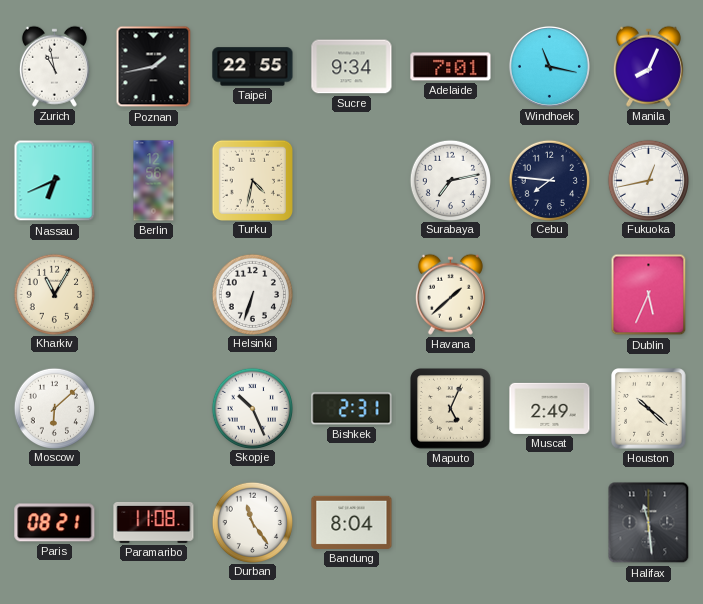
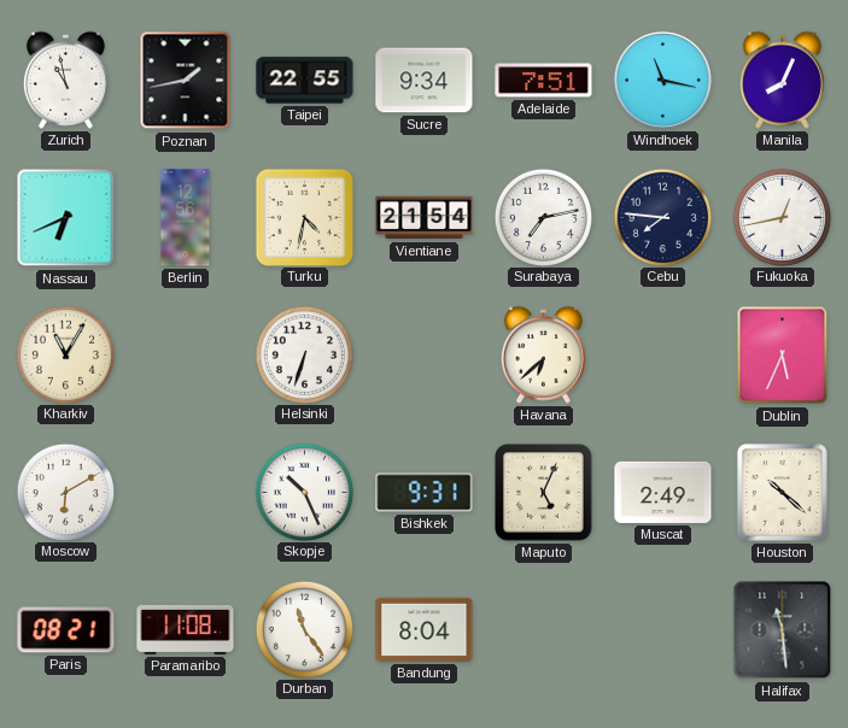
Adelaide: 7:01 -> 7:51 (544, 81)
Vientiane: none -> 21:54 (425, 218)
Havana: 1:38 -> 6:38 (543, 354)
Moscow: 6:08 -> 6:10 (65, 492)
Bishkek: 2:31 -> 9:31 (425, 493)
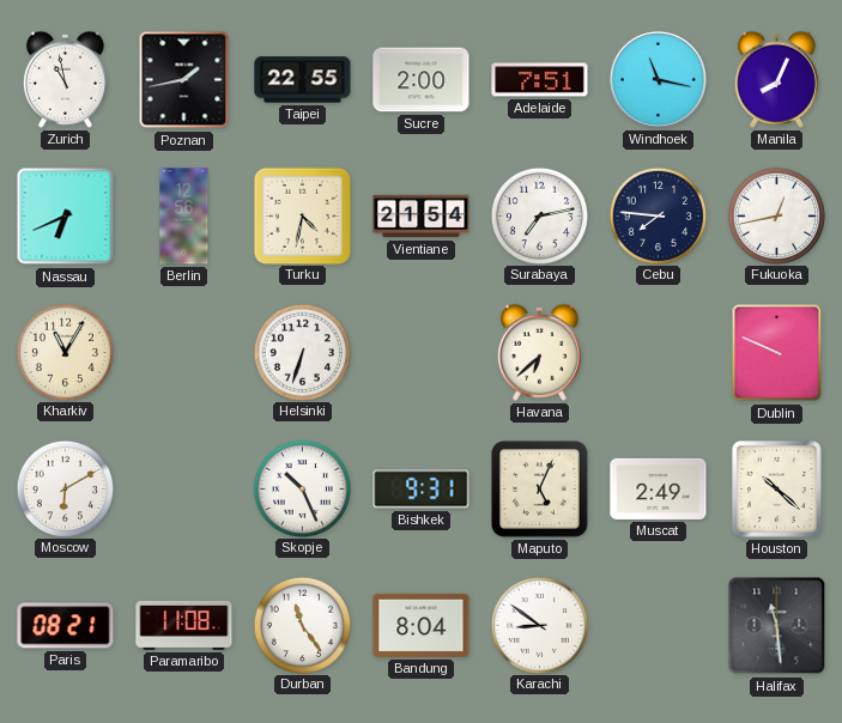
Sucre: 9:34 -> 2:00 (422, 80)
Dublin: 5:34 -> 9:49 (777, 353)
Karachi: none -> 8:51 (539, 625)
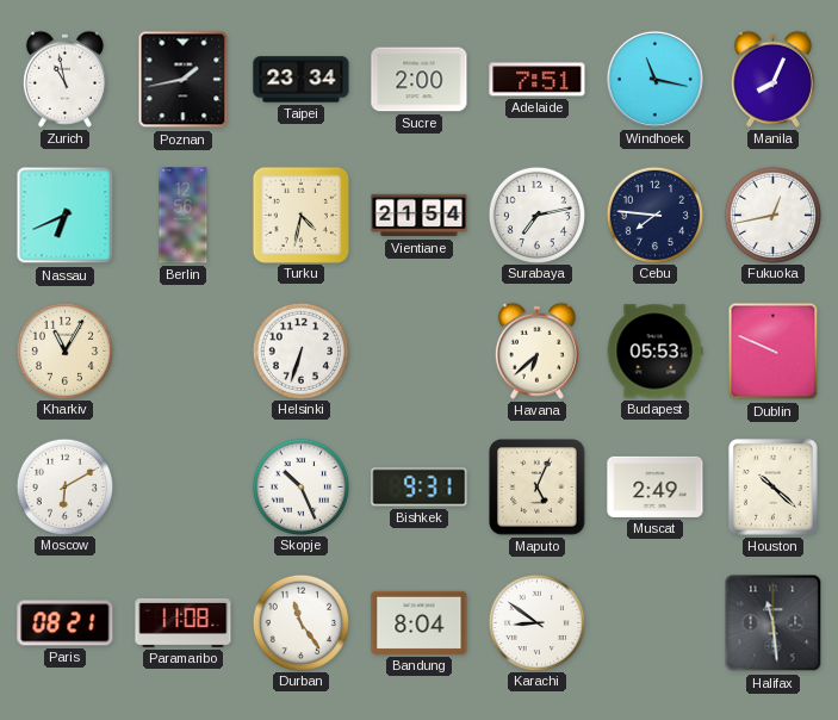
Taipei: 22:55 -> 23:34 (302, 80)
Budapest: none -> 05:53 (654, 352)
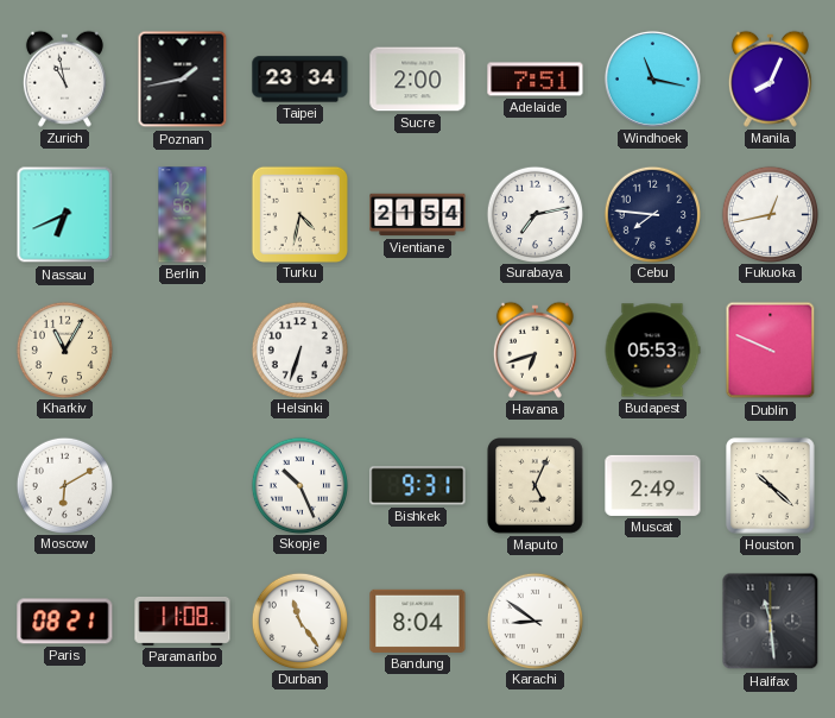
Havana: 6:38 -> 6:42 (534, 349)
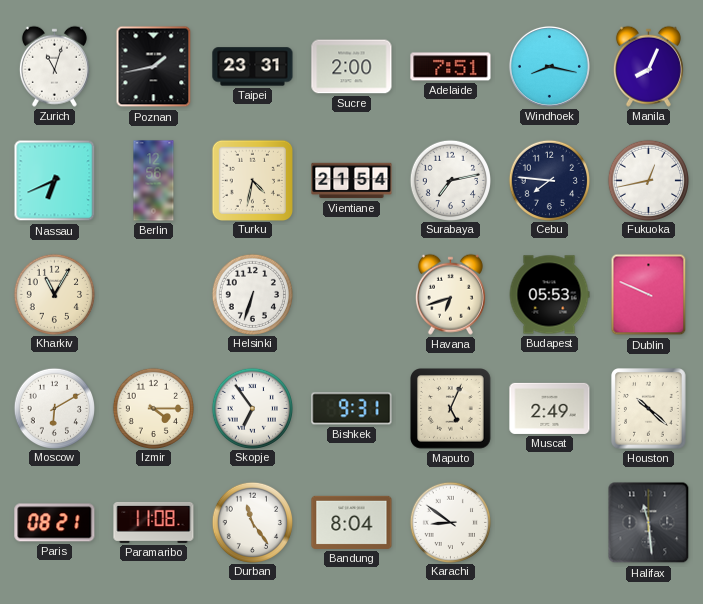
Zurich: 10:58 -> 11:03 (54, 66)
Taipei: 23:34 -> 23:31 (253, 67)
Windhoek: 11:17 -> 8:17 (549, 66)
Izmir: none -> 4:15 (153, 408)
Skopje: 10:26 -> 6:54 (252, 408)
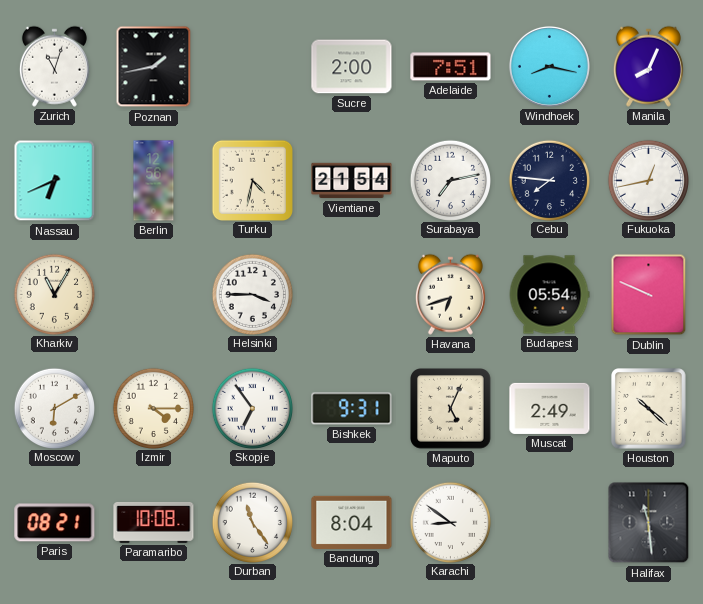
Taipei: 23:31 -> none (253, 67)
Helsinki: 6:33 -> 3:45 (252, 294)
Budapest: 05:53 -> 05:54 (549, 295)
Paramaribo: 11:08 -> 10:08 (154, 522)
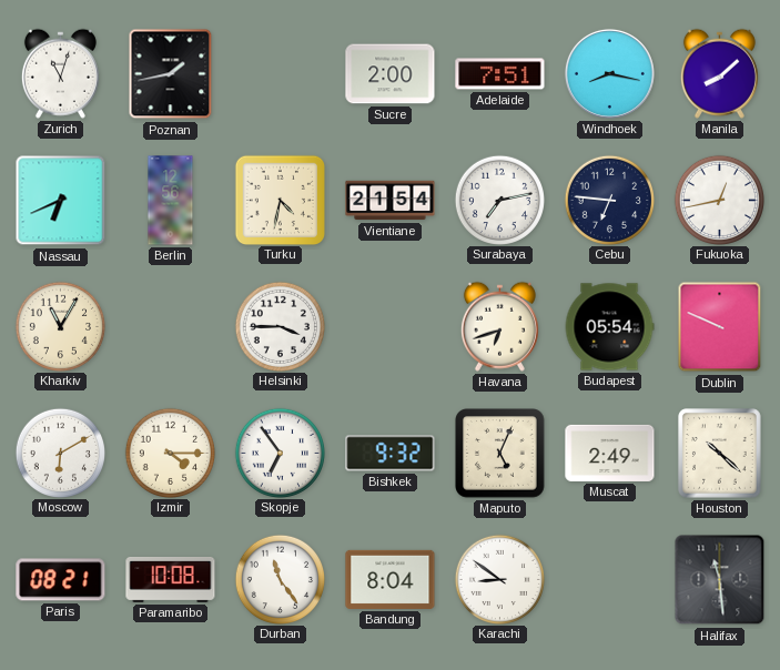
Manila: 8:04 -> 8:08 (719, 73)
Cebu: 7:46 -> 6:46 (609, 200)
Bishkek: 9:31 -> 9:32 (391, 454)
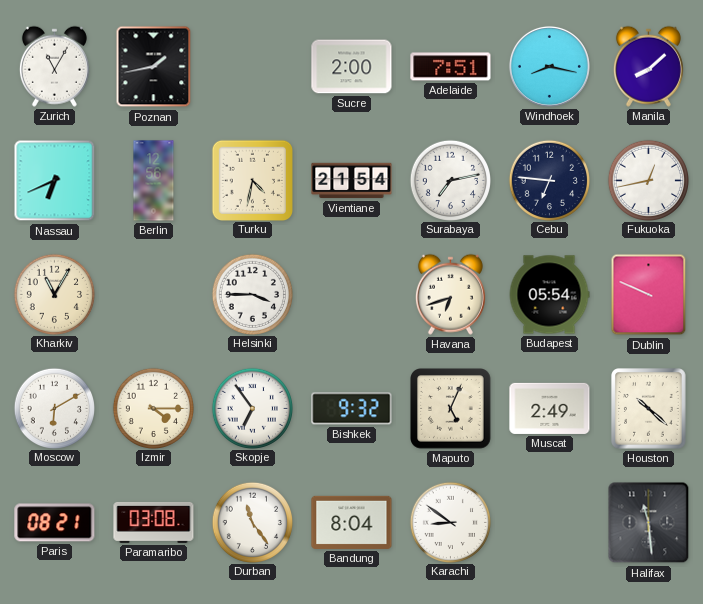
Zurich: 11:03 -> 11:05 (54, 66)
Paramaribo: 10:08 -> 03:08 (154, 522)
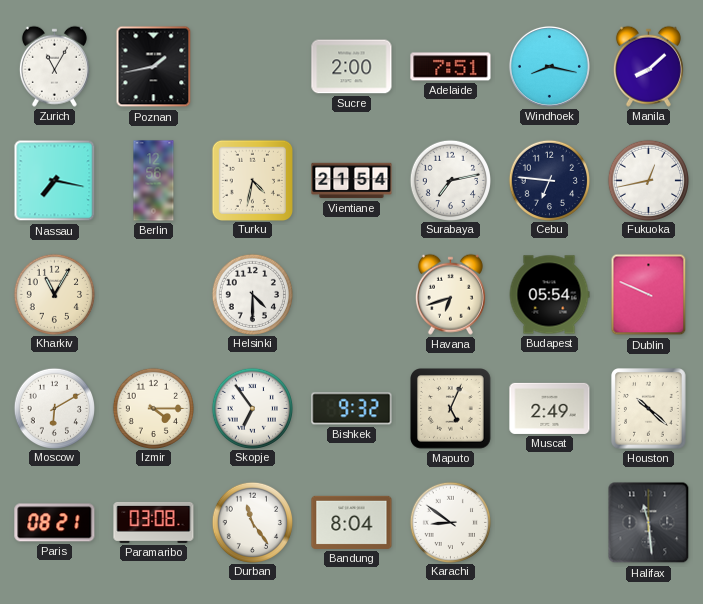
Nassau: 6:41 -> 7:17 (55, 181)
Helsinki: 3:45 -> 4:30 (252, 294)
